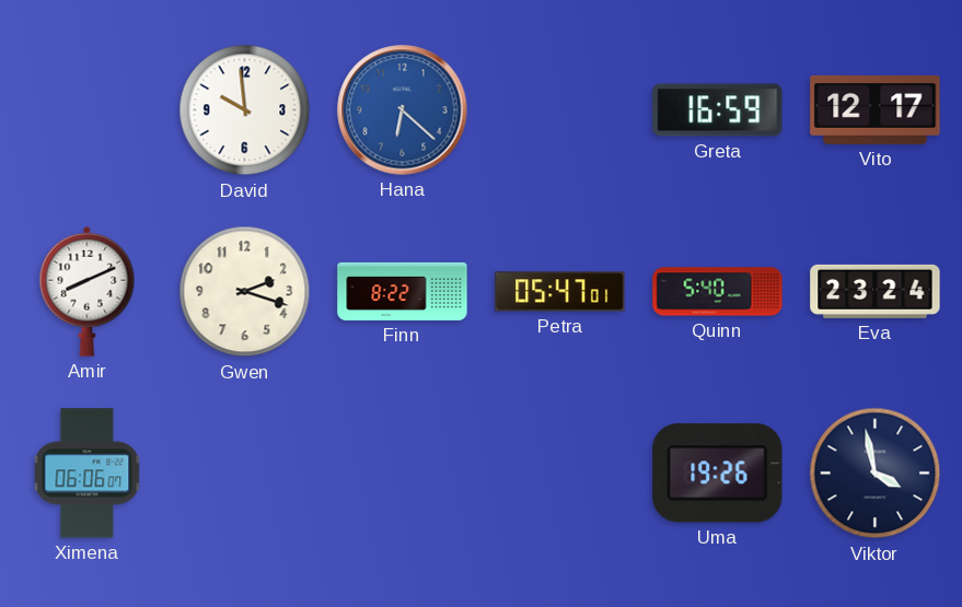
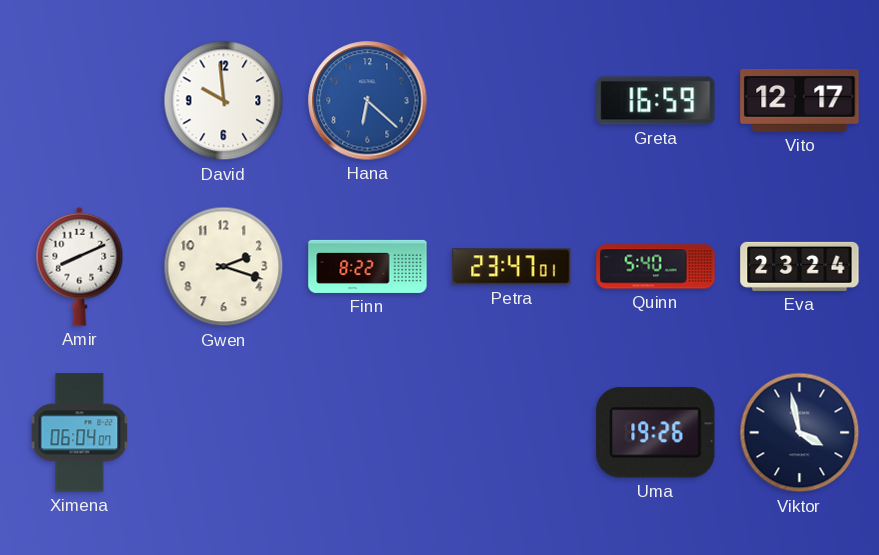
Petra: 05:47 -> 23:47 (512, 267)
Ximena: 06:06 -> 06:04 (80, 433)
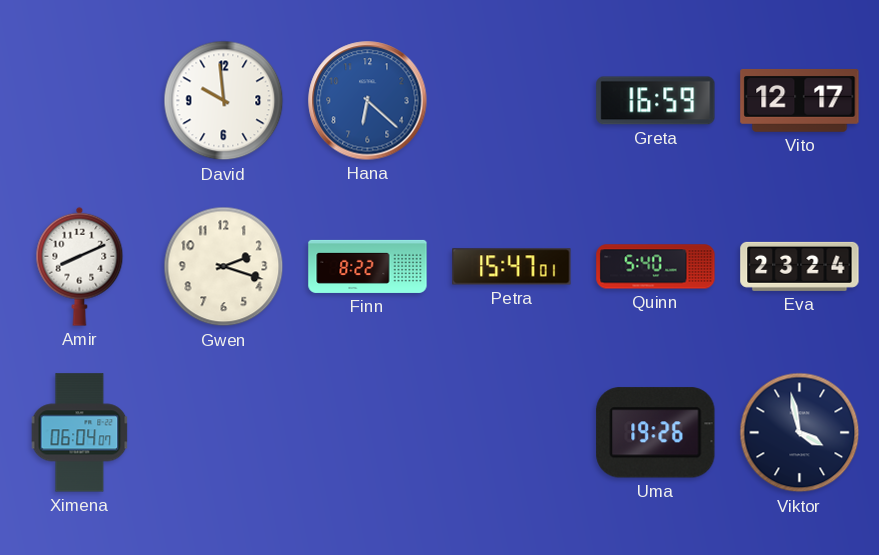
Petra: 23:47 -> 15:47 (512, 267)
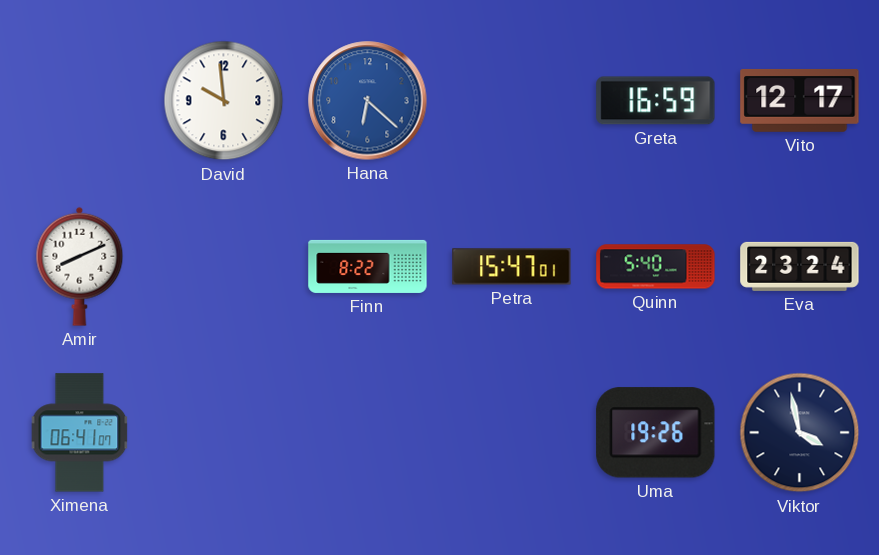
Gwen: 2:18 -> none (224, 267)
Ximena: 06:04 -> 06:41 (80, 433)
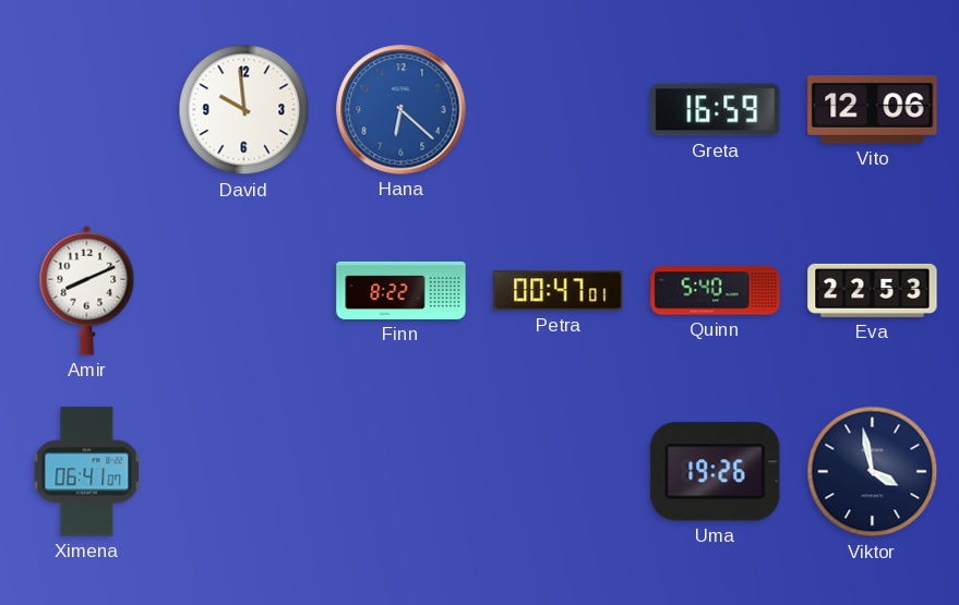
Vito: 12:17 -> 12:06 (873, 109)
Petra: 15:47 -> 00:47 (559, 291)
Eva: 23:24 -> 22:53 (873, 290)
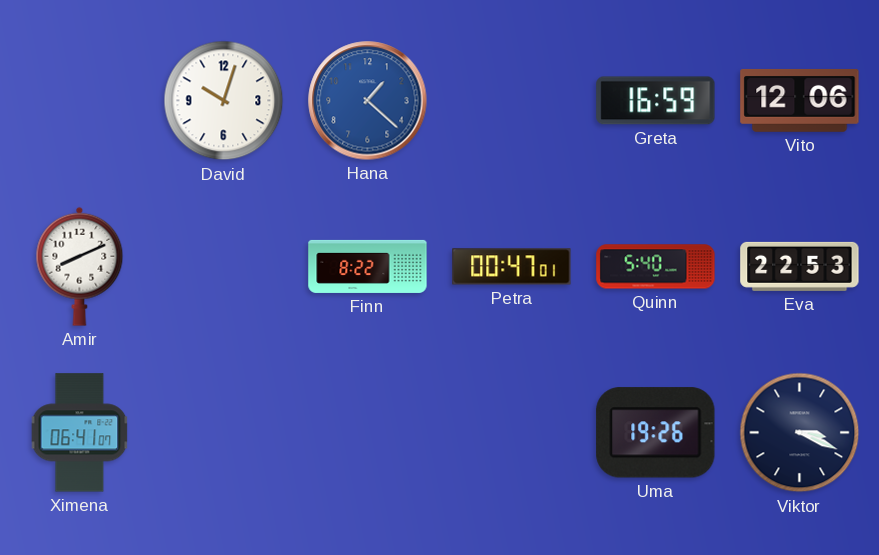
David: 9:59 -> 10:03 (224, 101)
Hana: 6:22 -> 1:22 (368, 101)
Viktor: 3:58 -> 3:19 (800, 433)
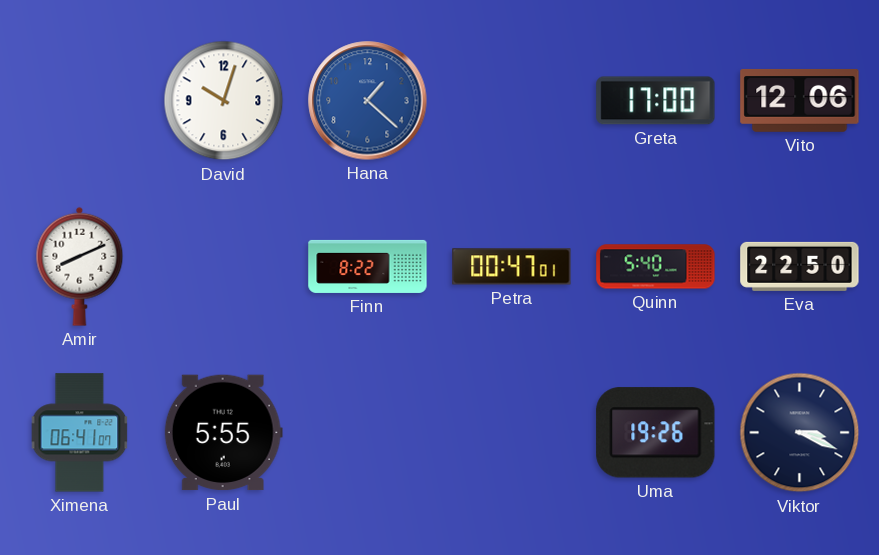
Greta: 16:59 -> 17:00 (656, 101)
Eva: 22:53 -> 22:50 (800, 266)
Paul: none -> 5:55 (223, 433)
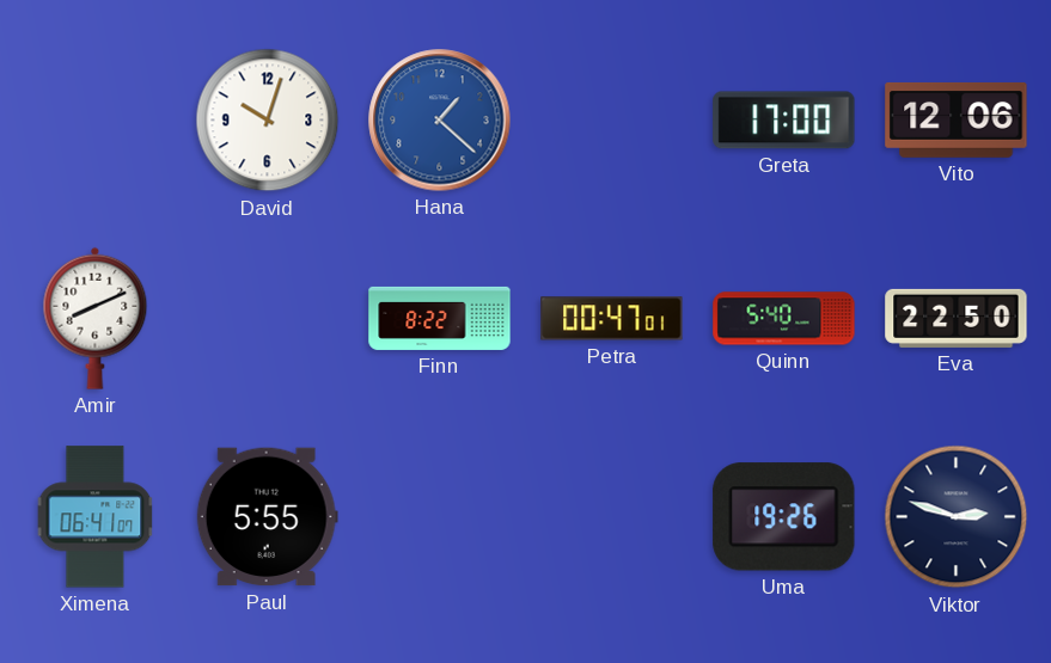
Viktor: 3:19 -> 2:48 (957, 517)
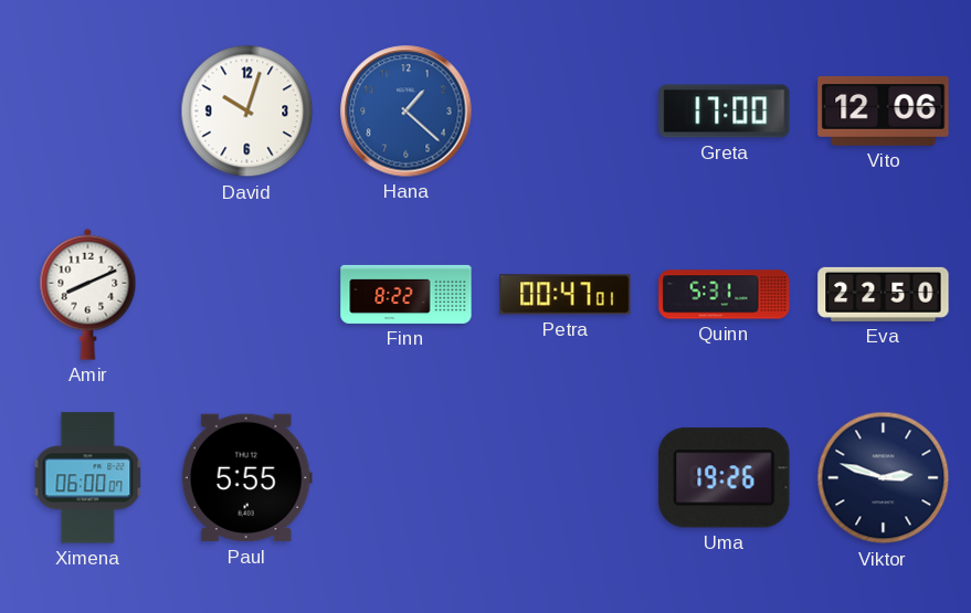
Quinn: 5:40 -> 5:31 (725, 295)
Ximena: 06:41 -> 06:00 (88, 478)
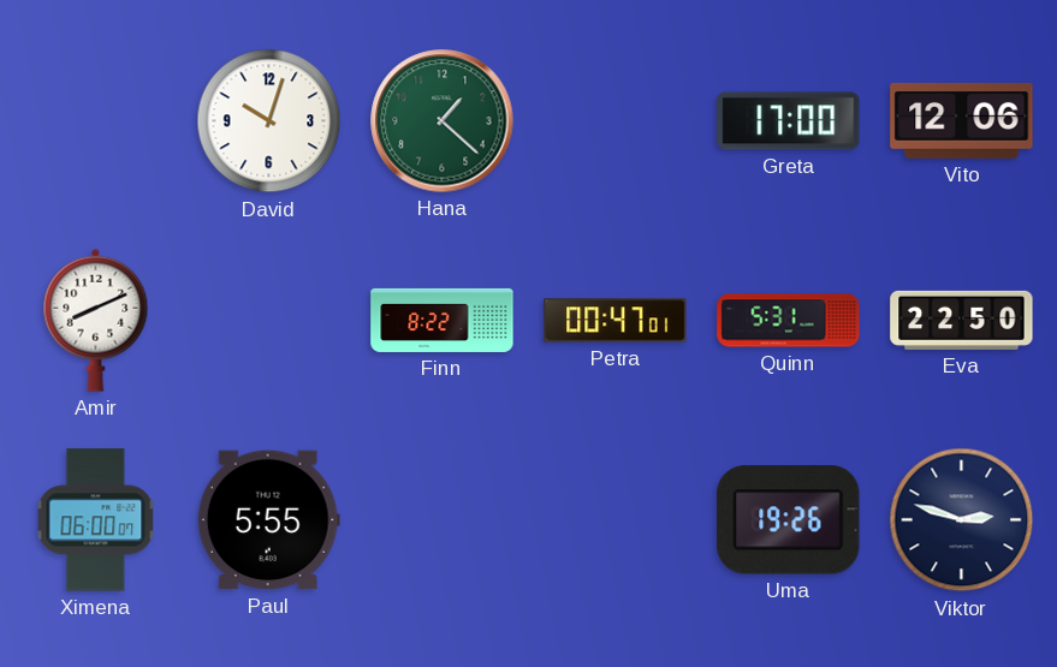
Hana dial: blue -> green (443, 121)
